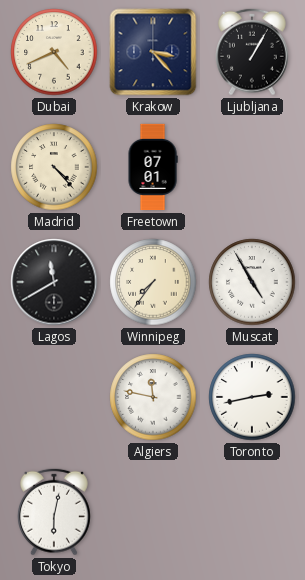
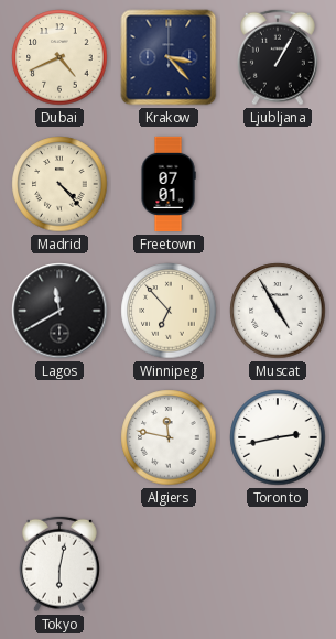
Winnipeg: 7:36 -> 6:53 (169, 311)
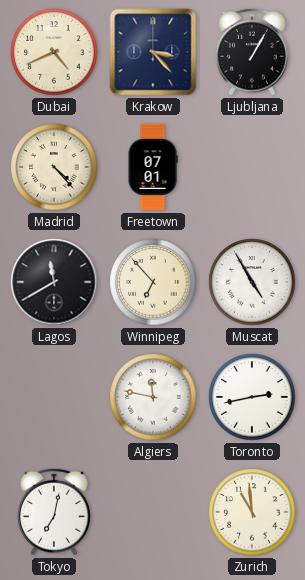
Tokyo: 6:02 -> 7:02 (54, 512)
Zurich: none -> 10:59 (252, 512)
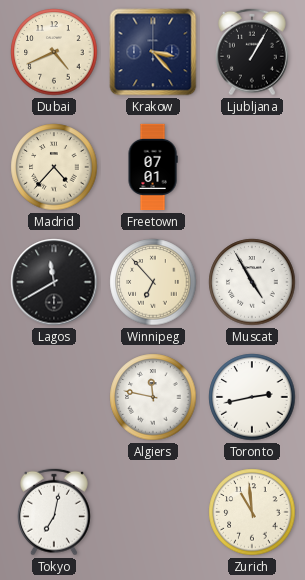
Madrid: 4:23 -> 4:37 (54, 167)
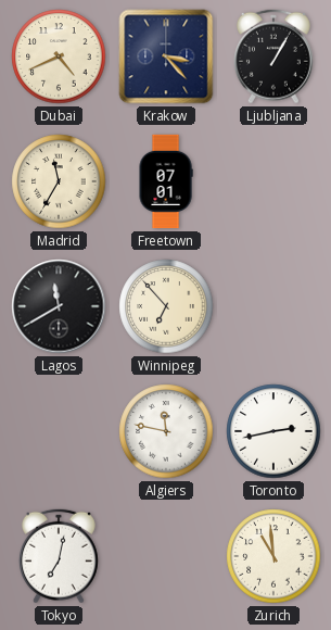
Madrid: 4:37 -> 11:35 (59, 181)
Muscat: 4:55 -> none (252, 282)
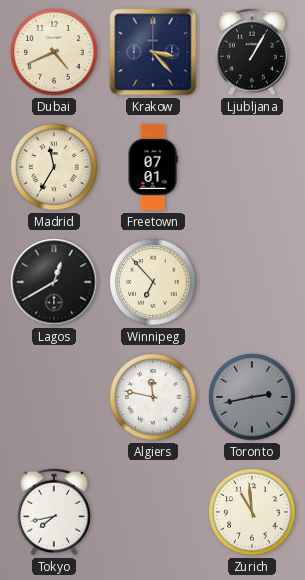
Lagos: 11:40 -> 12:40 (54, 282)
Toronto dial: white -> grey (252, 397)
Tokyo: 7:02 -> 7:43 (54, 512)
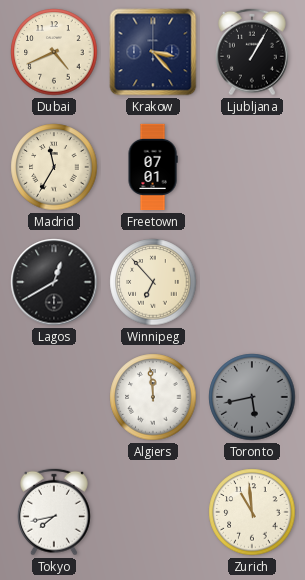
Algiers: 11:47 -> 11:59 (153, 397)
Toronto: 2:43 -> 5:43 (252, 397)
